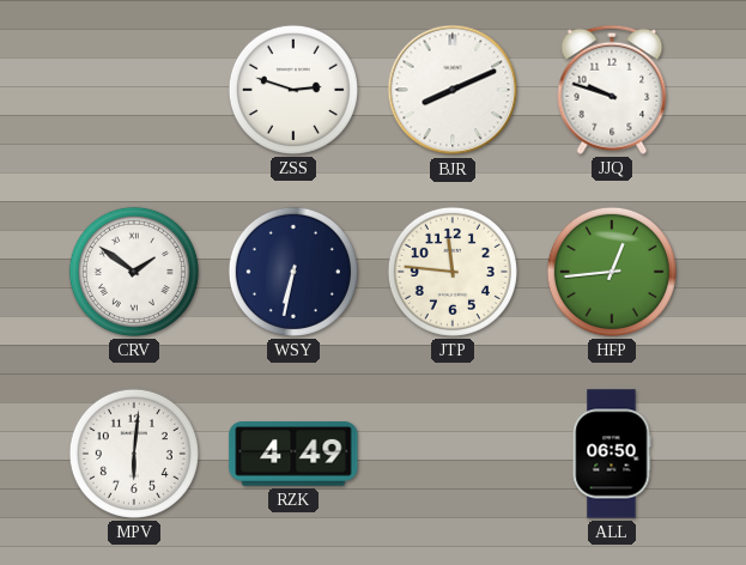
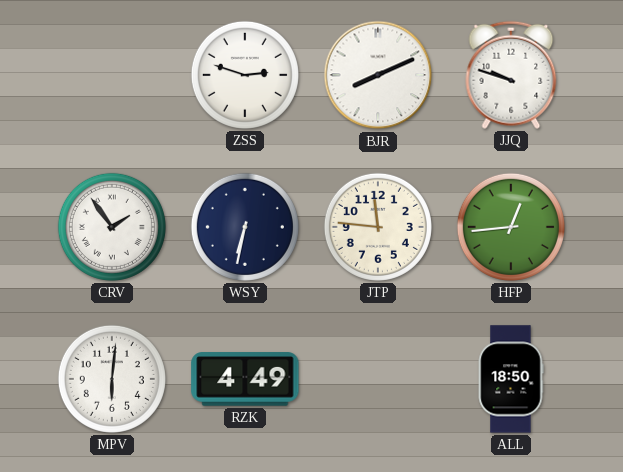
CRV: 1:51 -> 1:54 (112, 227)
ALL: 06:50 -> 18:50 (511, 379)
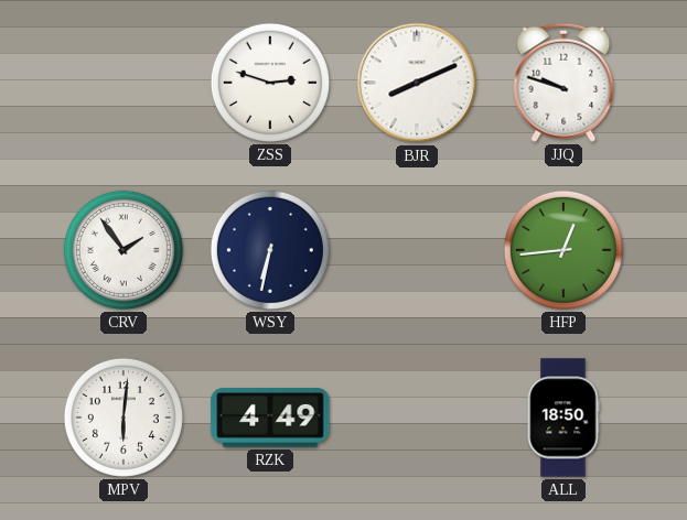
JTP: 11:46 -> none (378, 227)
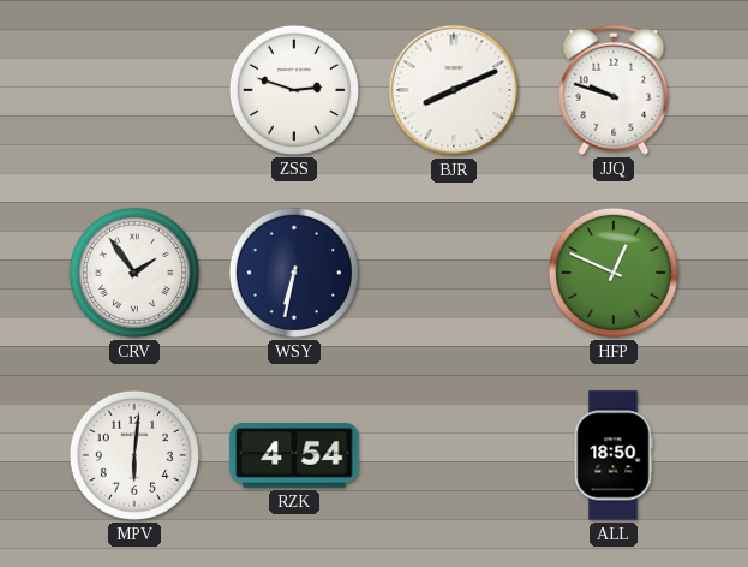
HFP: 12:44 -> 12:49 (614, 273)
RZK: 4:49 -> 4:54 (294, 455)
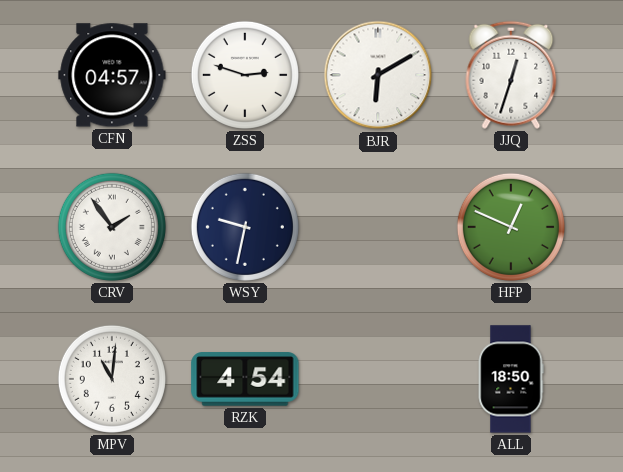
CFN: none -> 04:57 (112, 75)
BJR: 8:11 -> 6:10 (378, 75)
JJQ: 9:48 -> 12:33 (511, 75)
WSY: 6:32 -> 9:32 (245, 227)
MPV: 6:01 -> 11:01 (112, 379)
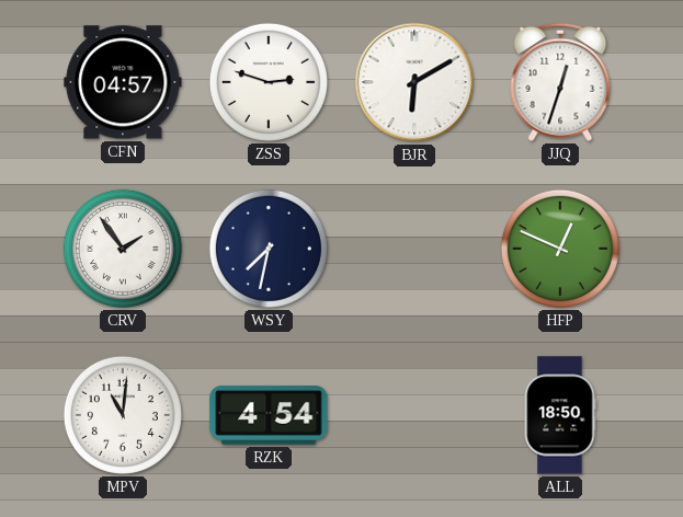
WSY: 9:32 -> 7:32 (269, 249)
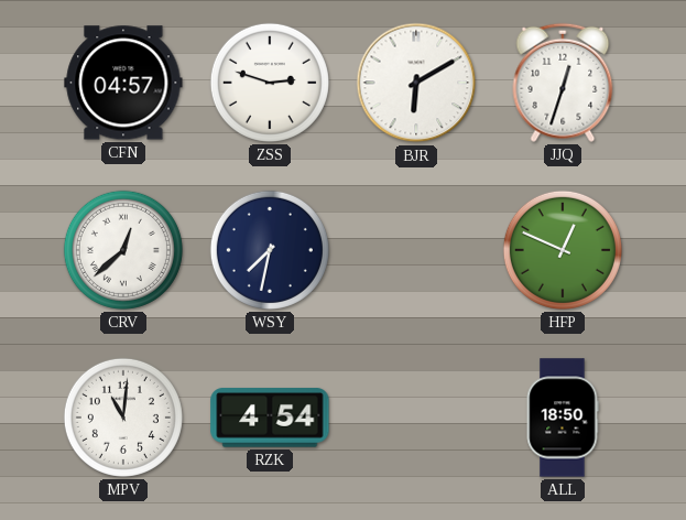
CRV: 1:54 -> 12:38 (123, 250)
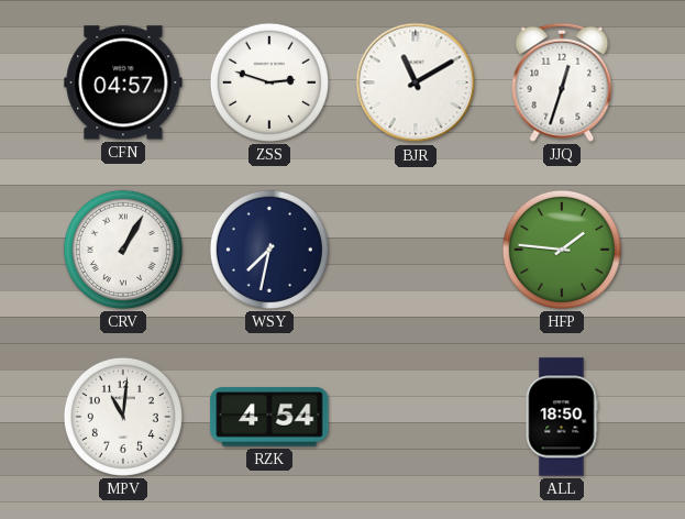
BJR: 6:10 -> 11:10 (416, 82)
CRV: 12:38 -> 1:05 (123, 250)
HFP: 12:49 -> 1:46 (562, 250)
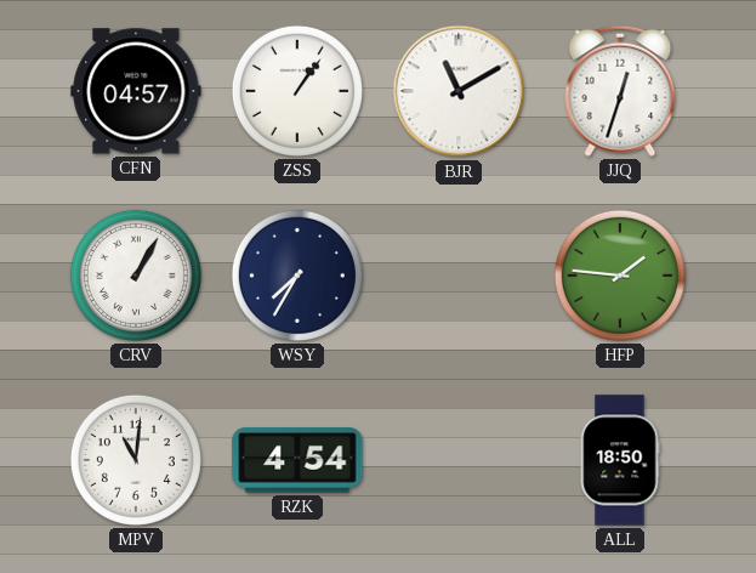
ZSS: 2:48 -> 1:06 (297, 91)
WSY: 7:32 -> 7:35 (297, 276)
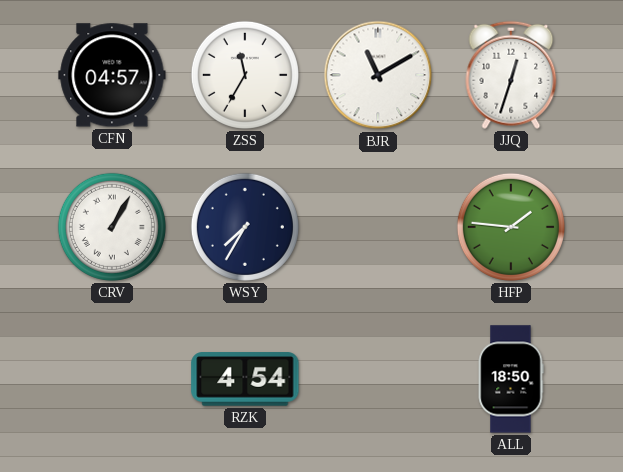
ZSS: 1:06 -> 11:35 (245, 75)
MPV: 11:01 -> none (136, 460)
